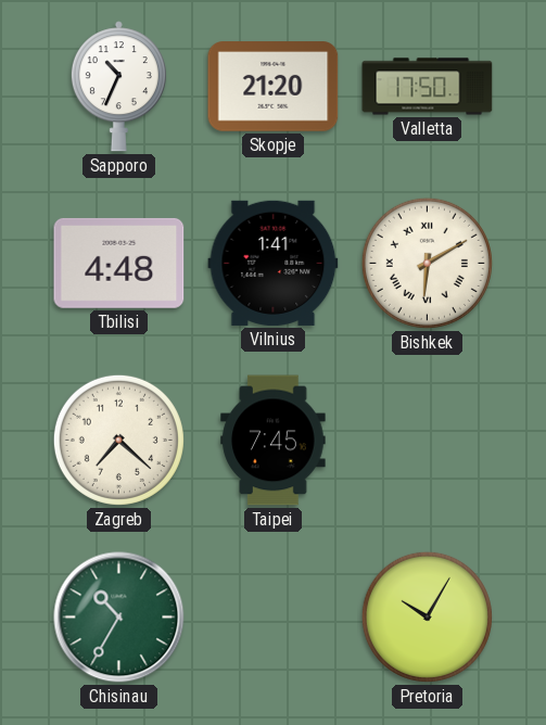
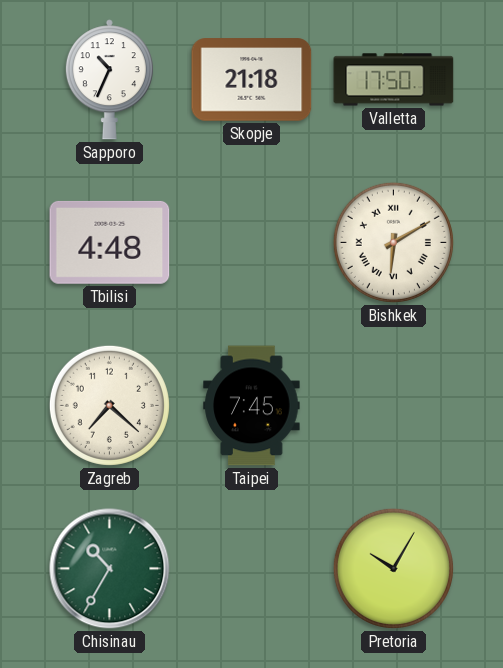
Skopje: 21:20 -> 21:18 (252, 80)
Vilnius: 1:41 -> none (274, 263)
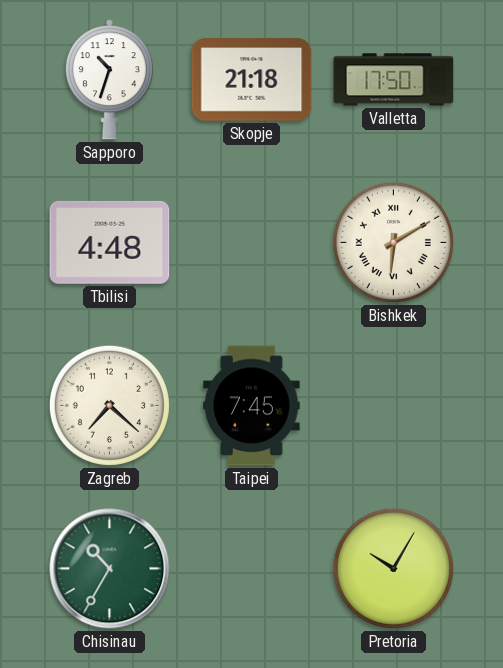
Sapporo: 10:34 -> 10:33 (109, 80)
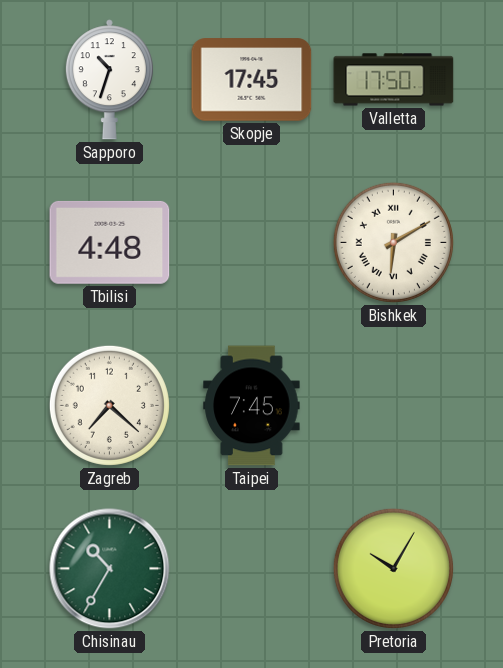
Skopje: 21:18 -> 17:45 (252, 80)
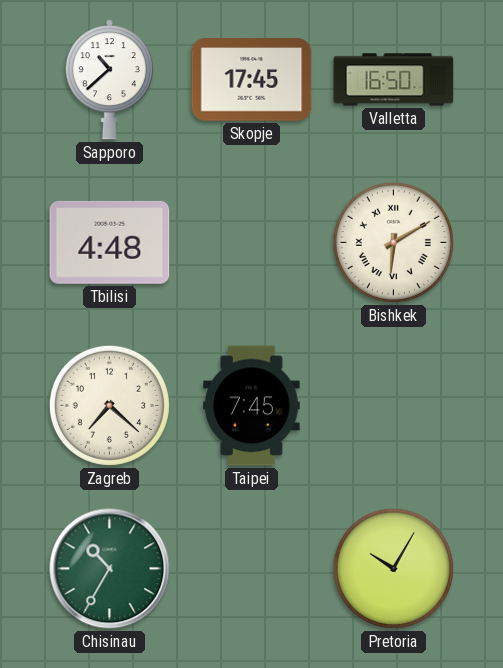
Sapporo: 10:33 -> 10:38 (109, 80)
Valletta: 17:50 -> 16:50 (394, 80)
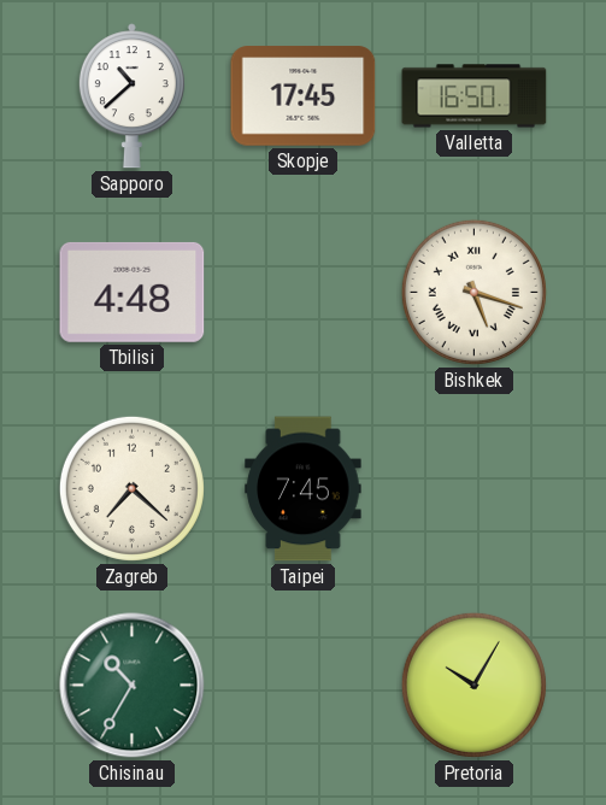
Bishkek: 6:10 -> 5:18 (473, 292)
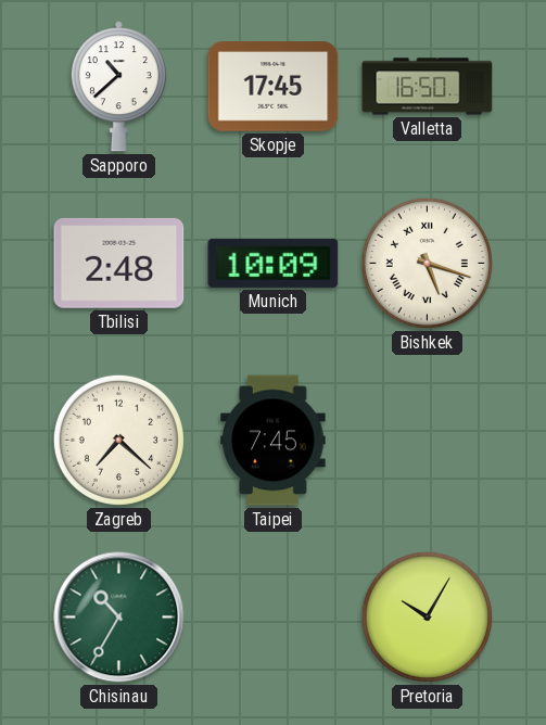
Tbilisi: 4:48 -> 2:48 (119, 263)
Munich: none -> 10:09 (274, 263)
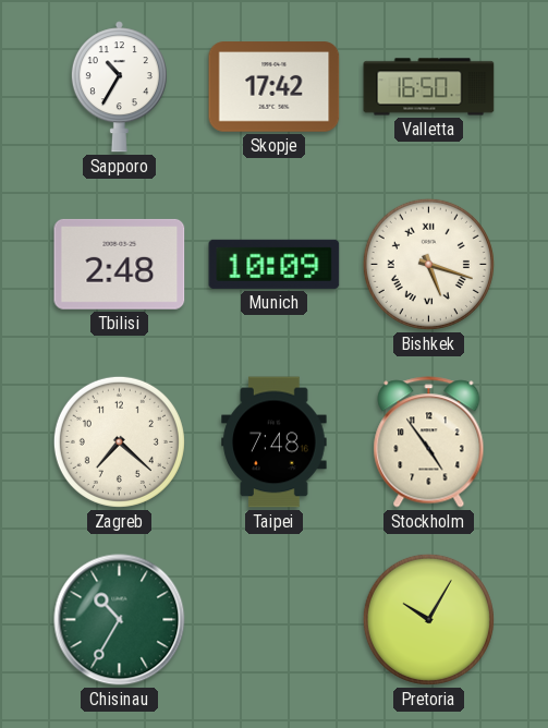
Sapporo: 10:38 -> 10:35 (119, 87)
Skopje: 17:45 -> 17:42 (275, 87)
Taipei: 7:45 -> 7:48 (275, 442)
Stockholm: none -> 4:54 (429, 442)
